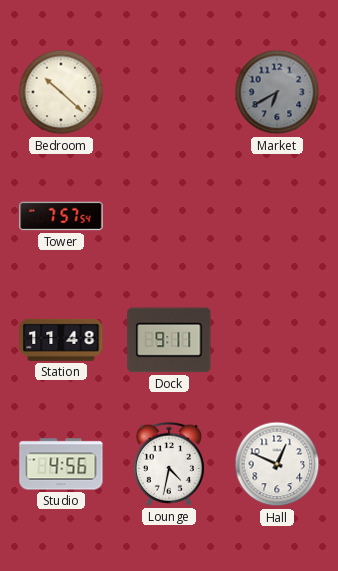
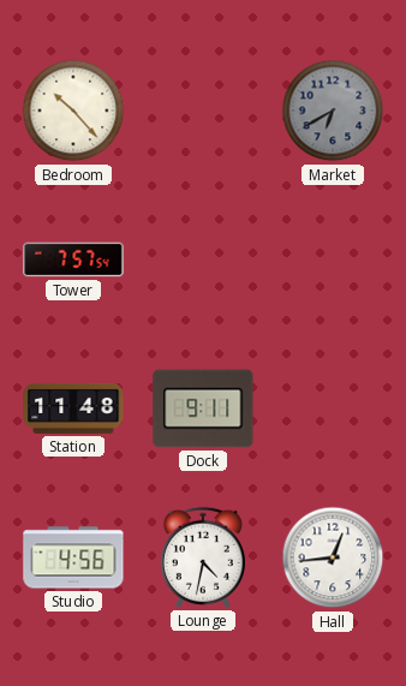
Bedroom: 10:22 -> 10:23 (73, 111)
Hall: 12:49 -> 12:44 (333, 557)
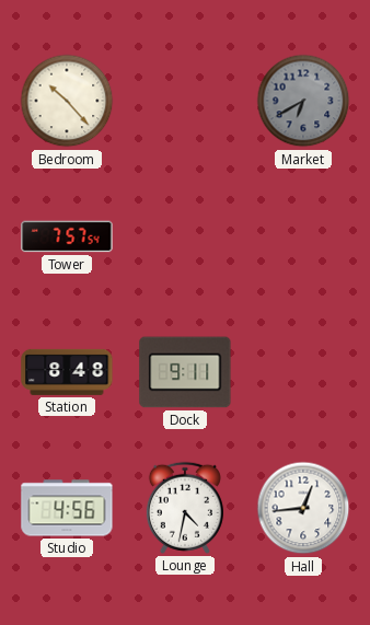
Station: 11:48 -> 8:48 (67, 372)
